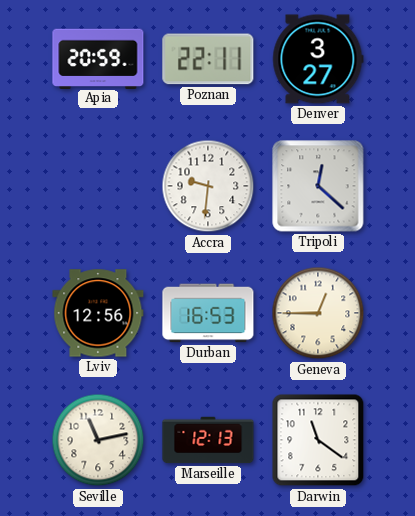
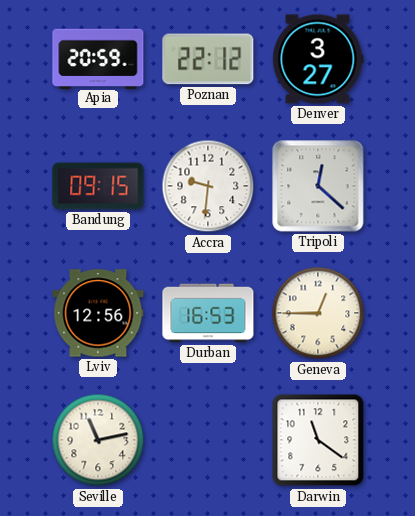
Poznan: 22:11 -> 22:12 (208, 59)
Bandung: none -> 09:15 (98, 186)
Marseille: 12:13 -> none (208, 440)
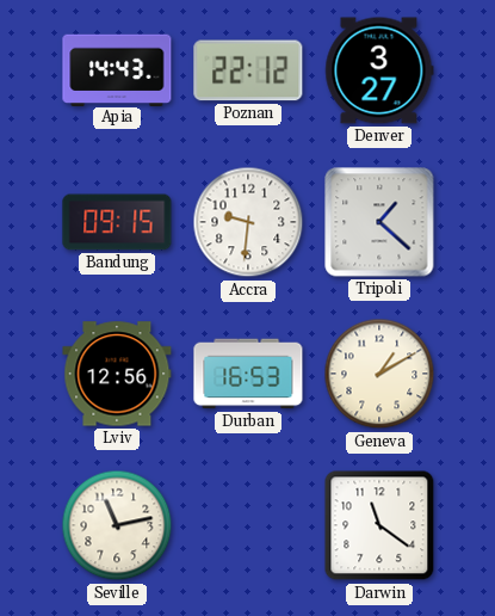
Apia: 20:59 -> 14:43 (117, 69)
Tripoli: 12:22 -> 1:22 (379, 222)
Geneva: 12:45 -> 1:10 (379, 374)
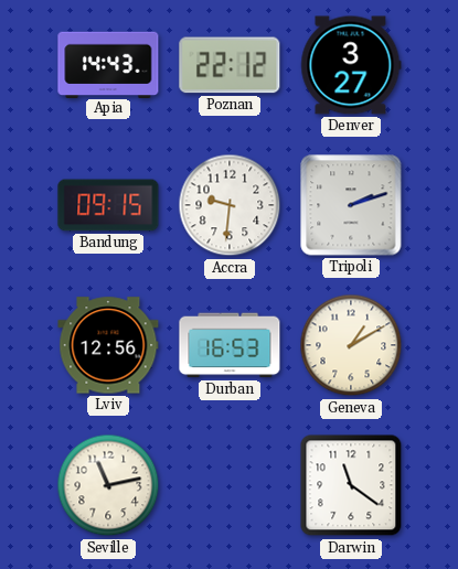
Tripoli: 1:22 -> 2:12 (351, 205)
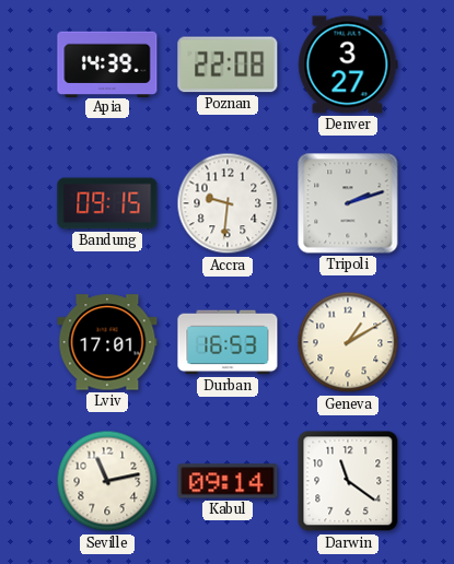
Apia: 14:43 -> 14:39 (107, 63)
Poznan: 22:12 -> 22:08 (228, 64)
Lviv: 12:56 -> 17:01 (107, 342)
Kabul: none -> 09:14 (228, 481)
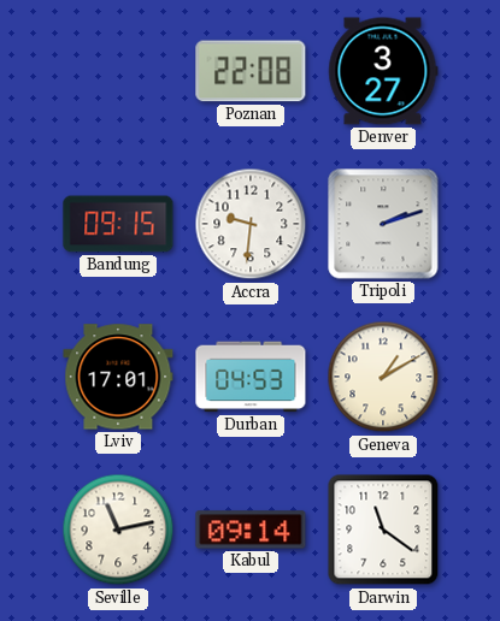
Apia: 14:39 -> none (107, 63)
Durban: 16:53 -> 04:53 (251, 377)
